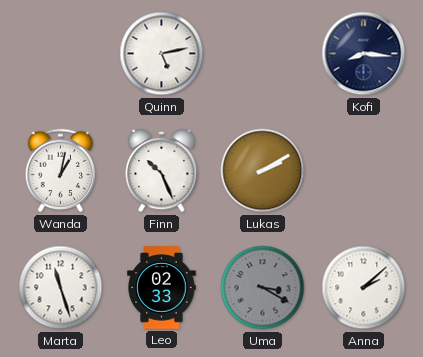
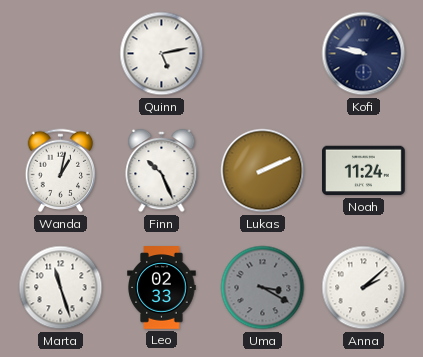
Kofi: 8:16 -> 9:47 (364, 54)
Lukas: 2:10 -> 2:11 (263, 171)
Noah: none -> 11:24 (364, 171)
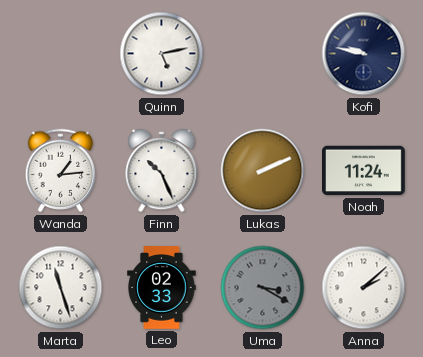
Wanda: 1:02 -> 1:14 (61, 171)
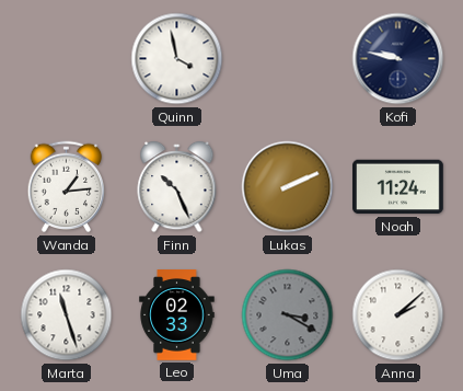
Quinn: 5:13 -> 3:58 (177, 59)
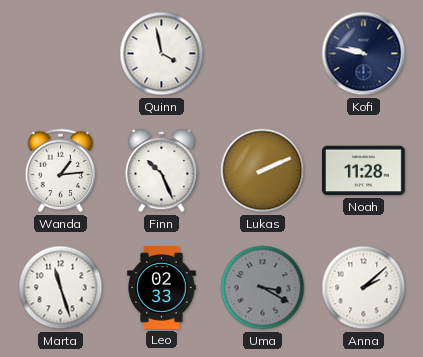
Noah: 11:24 -> 11:28 (364, 171)
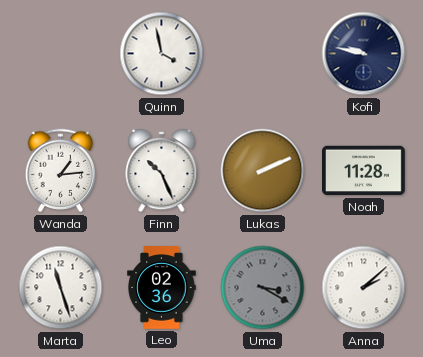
Leo: 02:33 -> 02:36 (162, 288)
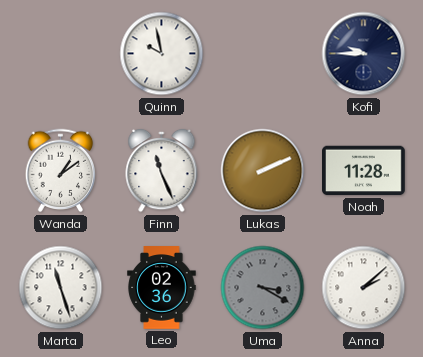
Quinn: 3:58 -> 9:58 (162, 54)
Kofi: 9:47 -> 9:45 (364, 54)
Wanda: 1:14 -> 1:09 (61, 171)
Finn: 10:26 -> 11:26 (162, 171)
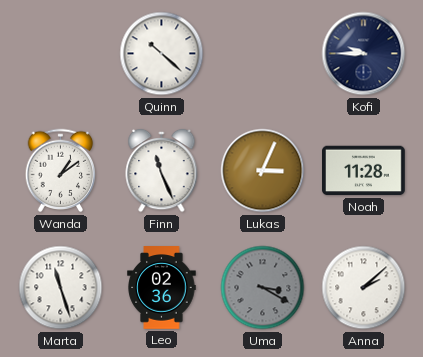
Quinn: 9:58 -> 10:22 (162, 54)
Lukas: 2:11 -> 3:04 (263, 171)
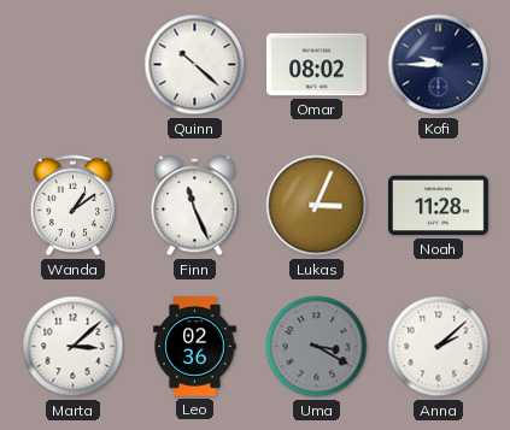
Omar: none -> 08:02 (317, 65)
Marta: 11:27 -> 3:08 (74, 347)
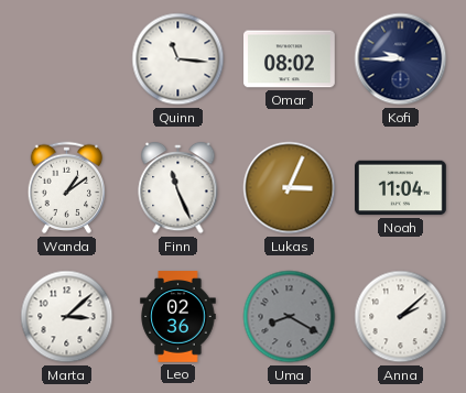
Quinn: 10:22 -> 11:16 (178, 59)
Noah: 11:28 -> 11:04 (401, 188)
Uma: 3:20 -> 8:20 (290, 317)
